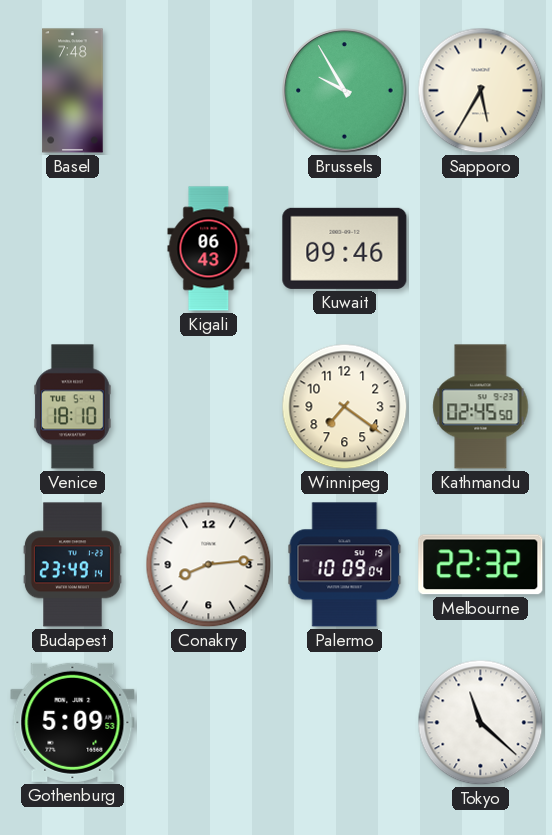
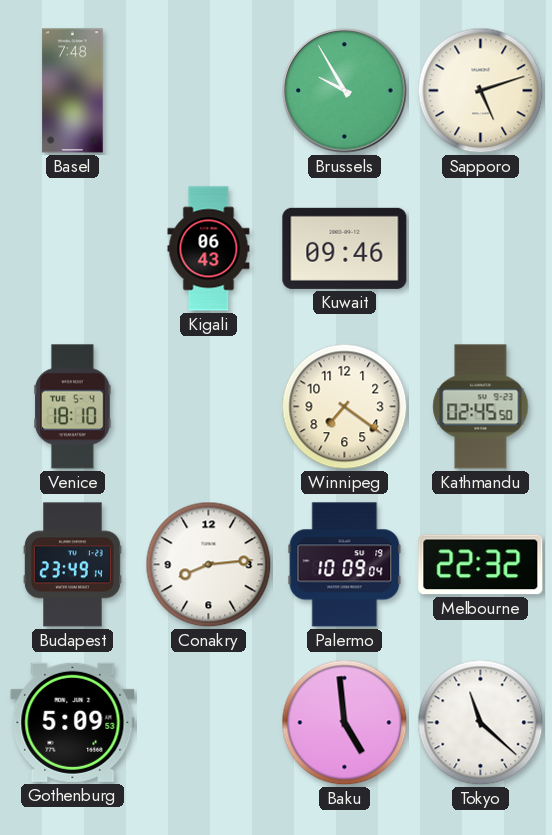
Sapporo: 5:35 -> 5:12 (481, 91)
Baku: none -> 4:59 (345, 723)
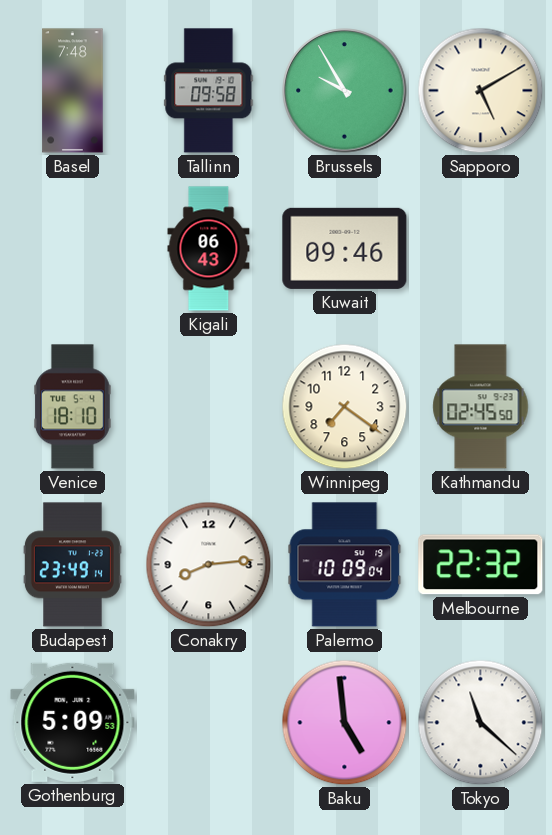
Tallinn: none -> 09:58 (209, 91)
Sapporo: 5:12 -> 5:10 (481, 91)
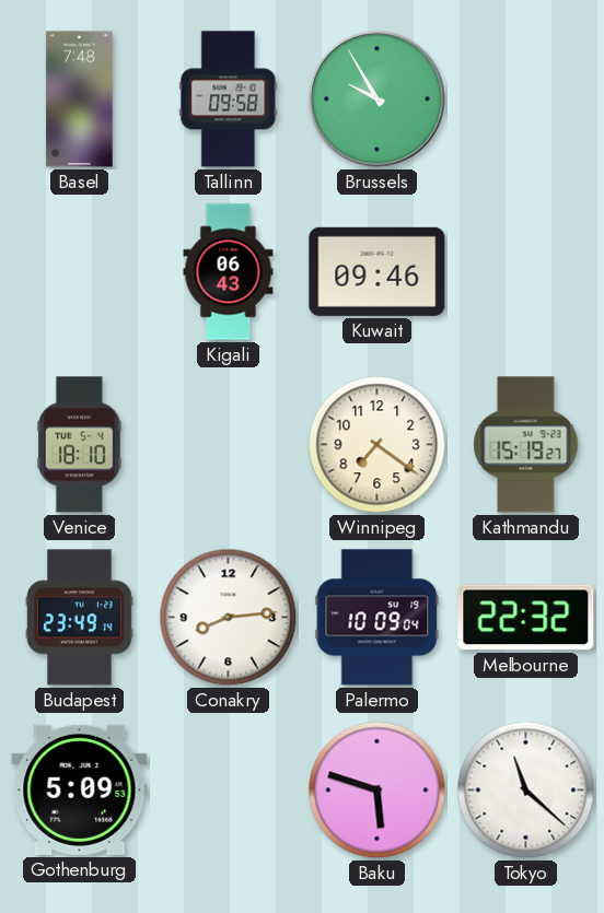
Sapporo: 5:10 -> none (481, 91)
Kathmandu: 02:45 -> 15:19 (526, 445)
Baku: 4:59 -> 5:48 (377, 791)
